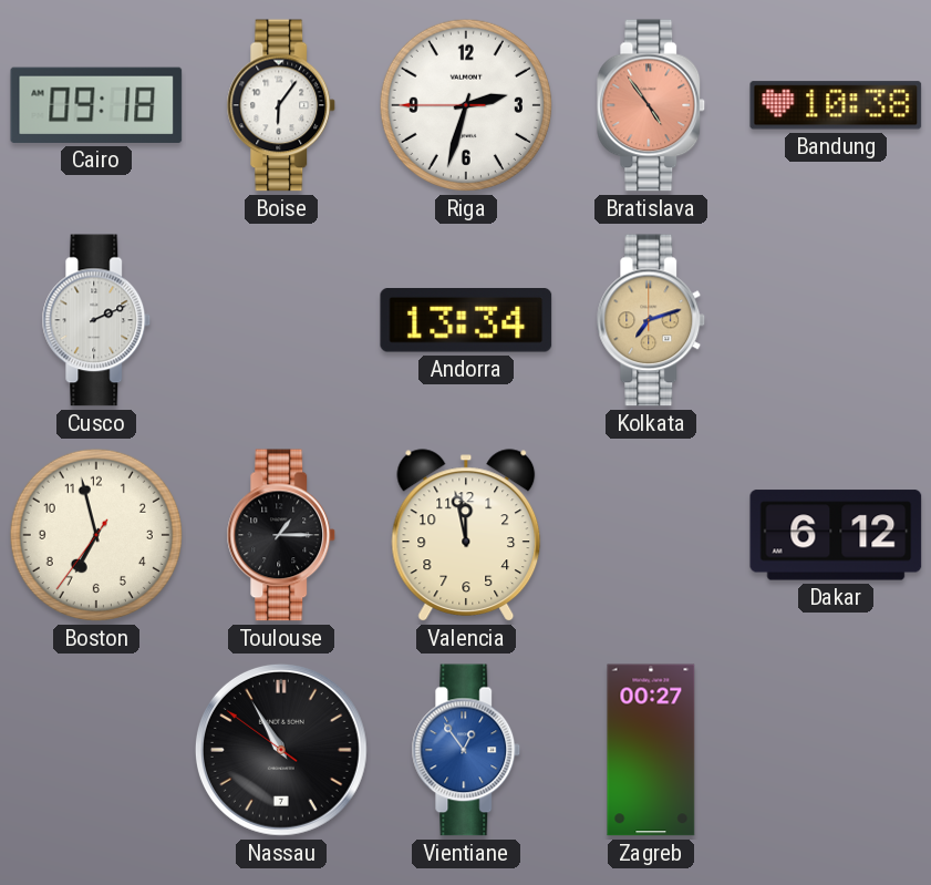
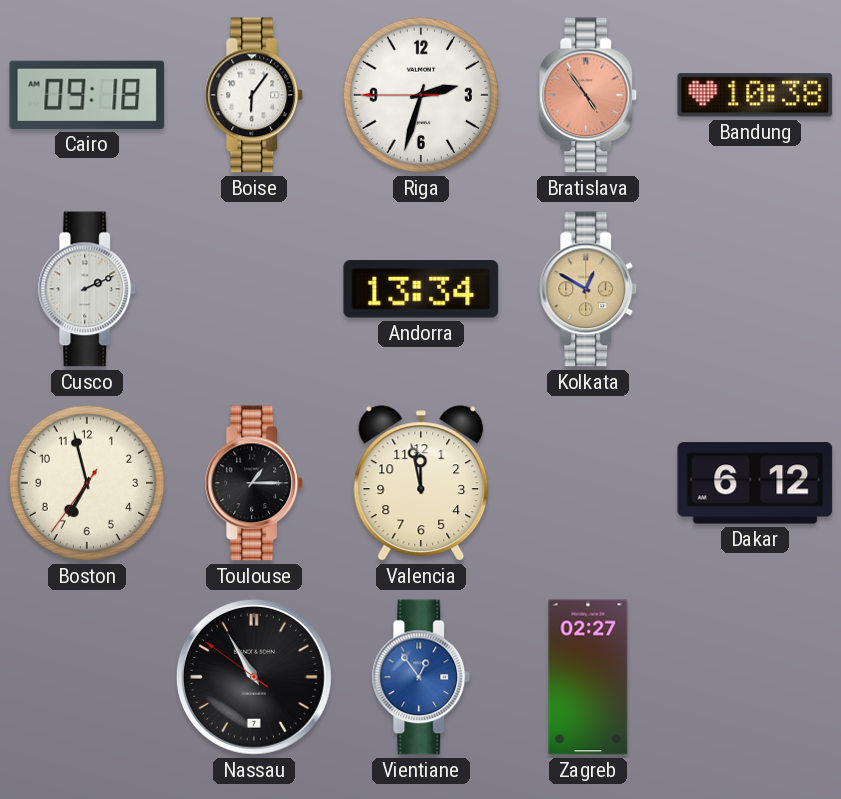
Kolkata: 7:12 -> 12:50 (588, 289)
Zagreb: 00:27 -> 02:27 (588, 677)
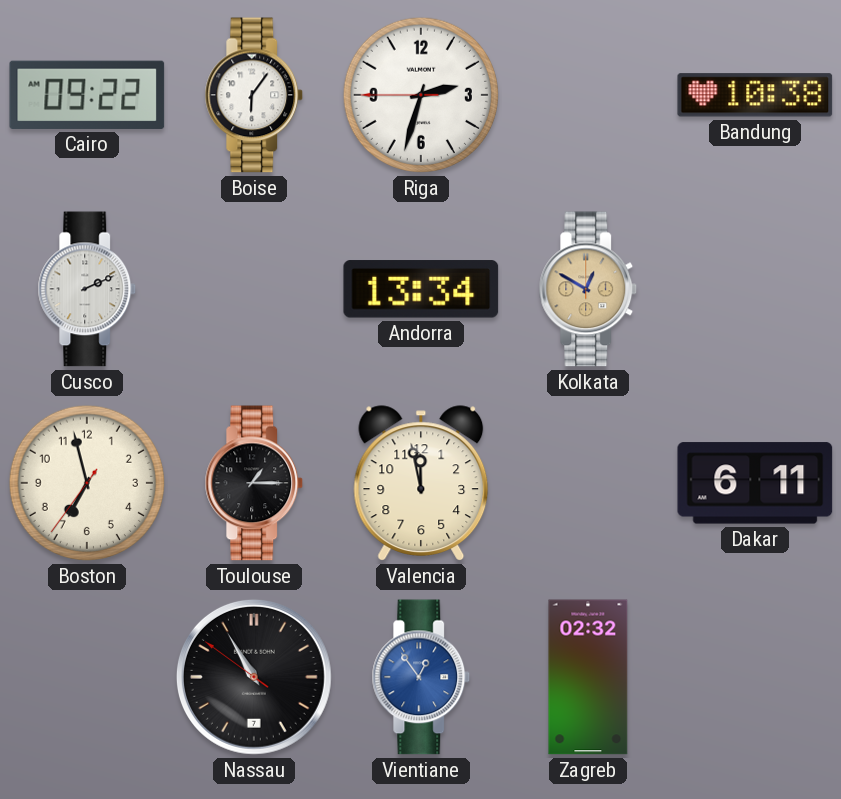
Cairo: 09:18 -> 09:22 (87, 95)
Bratislava: 4:54 -> none (588, 95)
Dakar: 6:12 -> 6:11 (755, 483)
Zagreb: 02:27 -> 02:32 (588, 677)
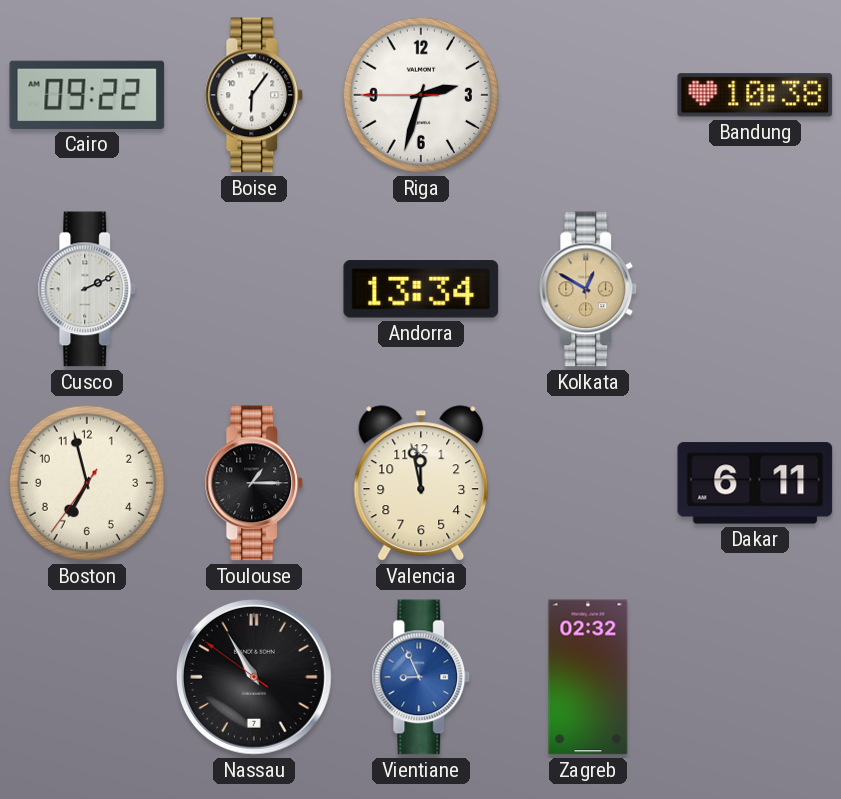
Vientiane: 12:54 -> 8:56 (421, 677)
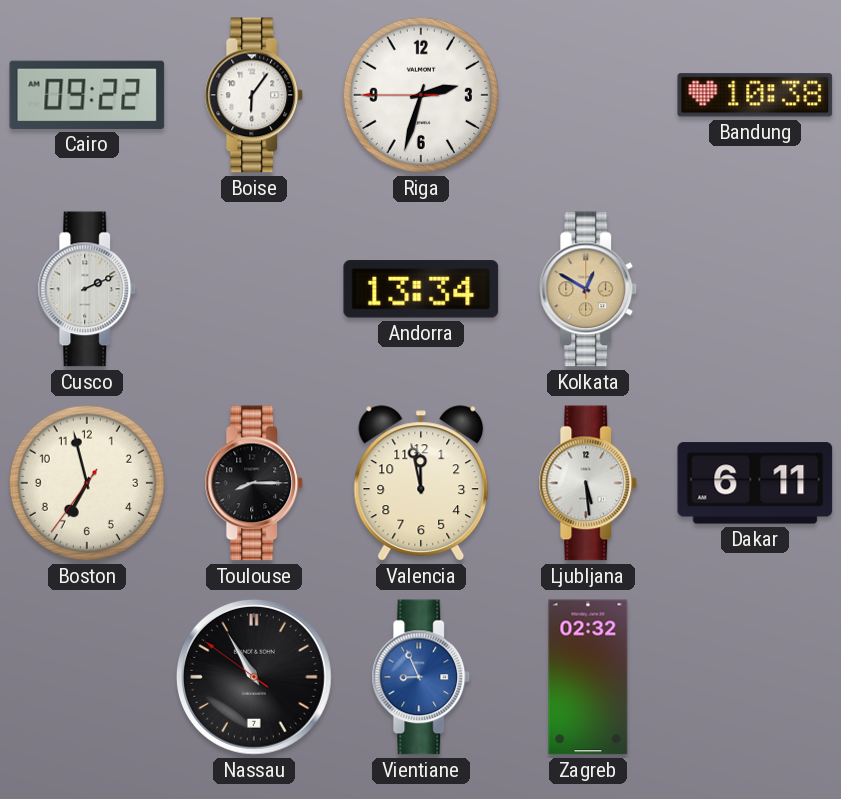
Toulouse: 1:15 -> 8:15 (254, 483)
Ljubljana: none -> 5:29 (588, 483)
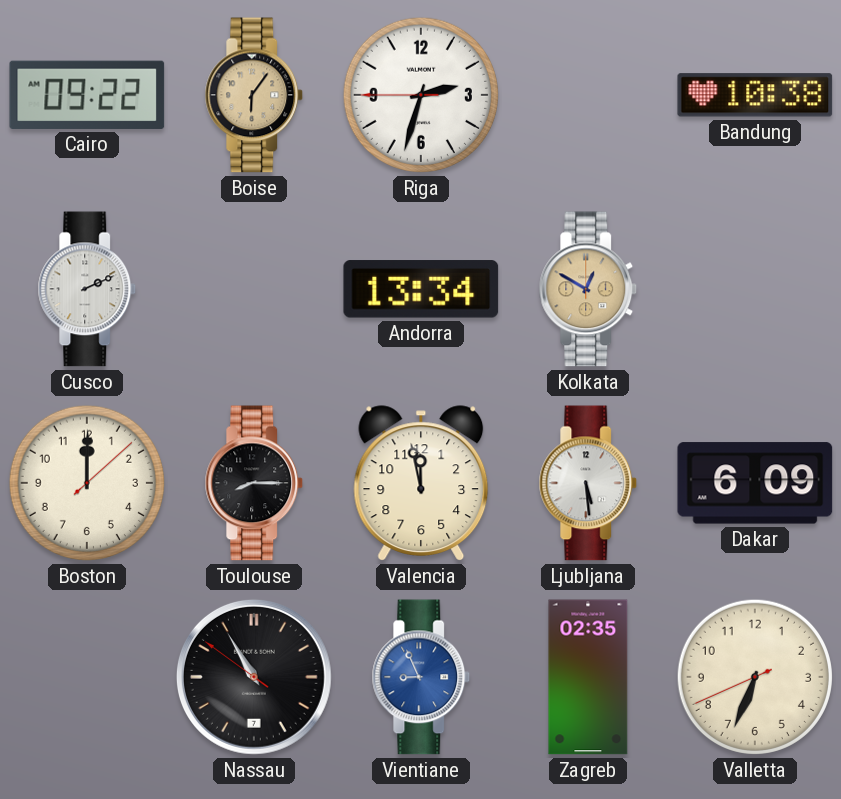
Boise dial: white -> champagne (254, 95)
Boston: 6:57 -> 12:00 (87, 483)
Dakar: 6:11 -> 6:09 (755, 483)
Zagreb: 02:32 -> 02:35 (588, 677)
Valletta: none -> 6:33 (755, 677)
